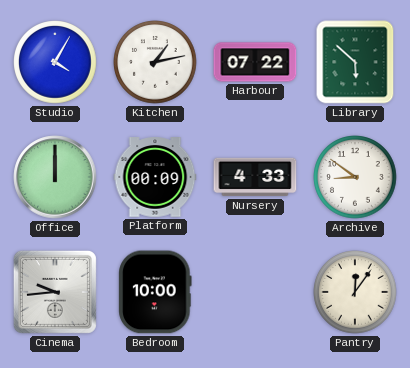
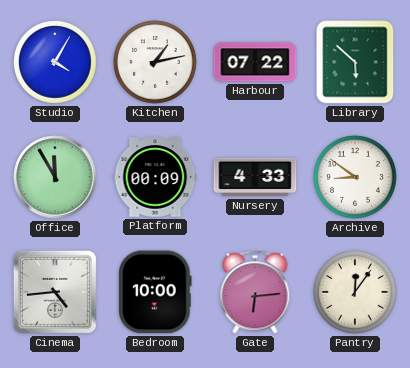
Office: 12:00 -> 11:55 (55, 177)
Cinema: 9:44 -> 4:44 (55, 292)
Gate: none -> 6:14 (255, 292)
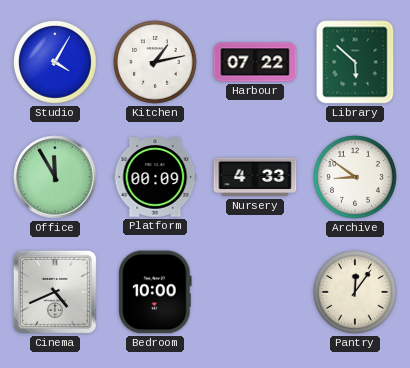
Cinema: 4:44 -> 4:41 (55, 292)
Gate: 6:14 -> none (255, 292)
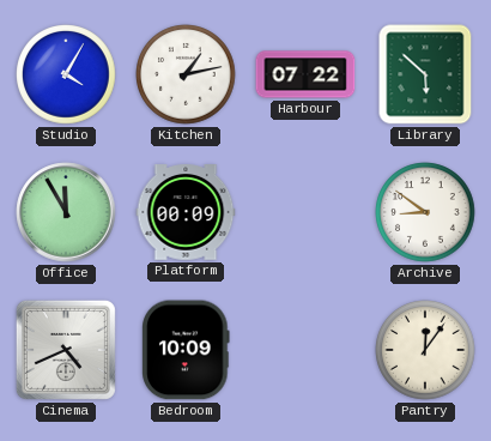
Nursery: 4:33 -> none (255, 177)
Bedroom: 10:00 -> 10:09 (186, 350)
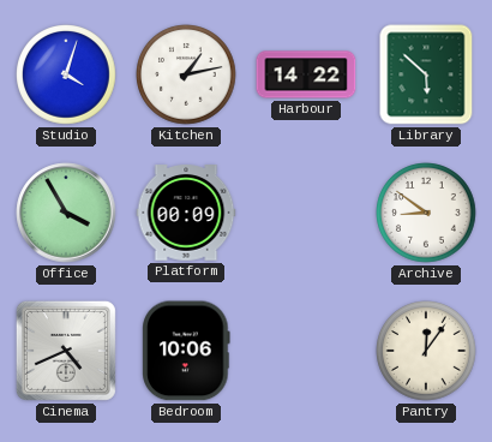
Studio: 4:05 -> 4:03 (66, 74)
Harbour: 07:22 -> 14:22 (306, 74)
Office: 11:55 -> 3:55 (66, 213)
Bedroom: 10:09 -> 10:06 (186, 351)
